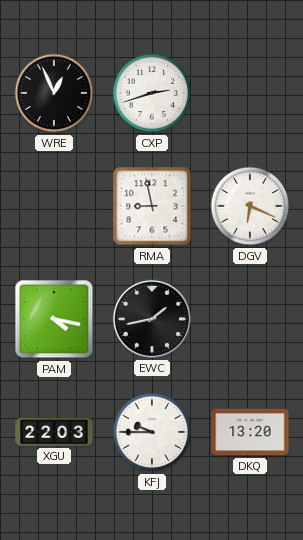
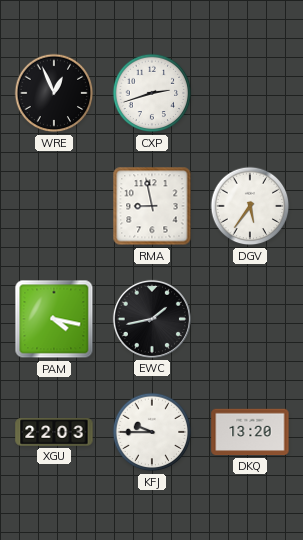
DGV: 6:19 -> 5:36 (250, 206)
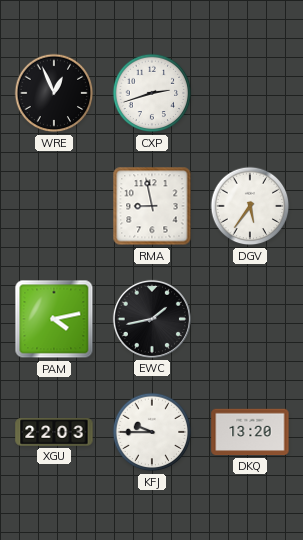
PAM: 4:17 -> 4:13 (54, 319)
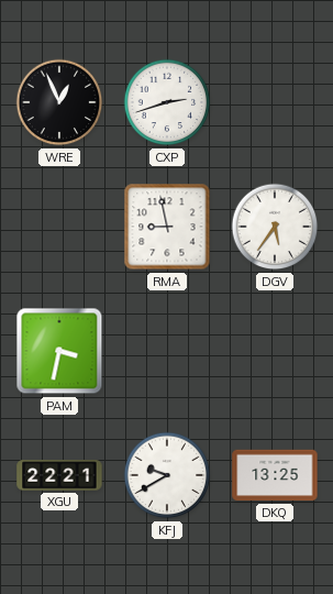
PAM: 4:13 -> 3:32 (59, 351)
EWC: 1:43 -> none (152, 319)
XGU: 22:03 -> 22:21 (59, 475)
KFJ: 9:45 -> 9:40 (167, 475)
DKQ: 13:20 -> 13:25 (275, 475)
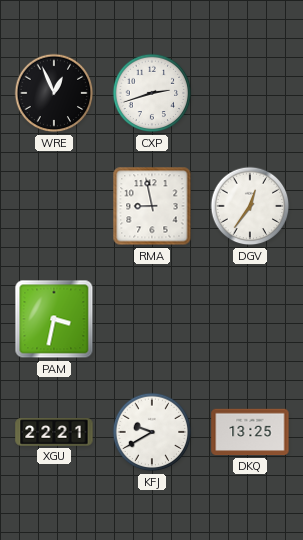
DGV: 5:36 -> 12:36 (250, 206)
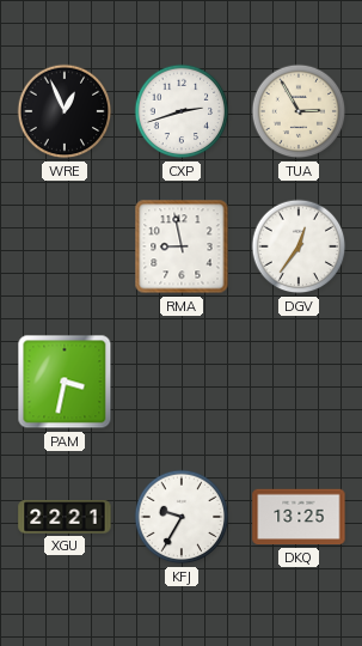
TUA: none -> 2:55 (299, 111)
KFJ: 9:40 -> 9:35 (182, 517)
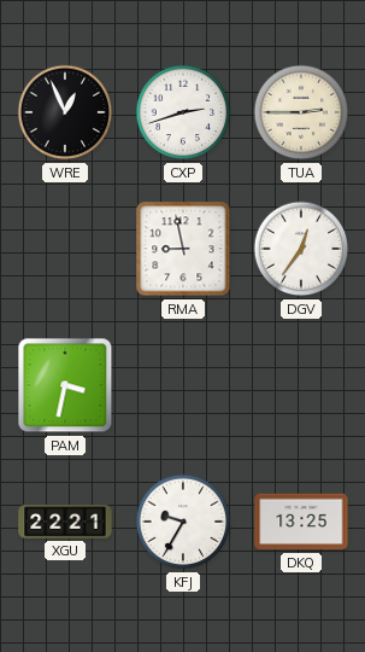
TUA: 2:55 -> 2:45 (301, 112)
